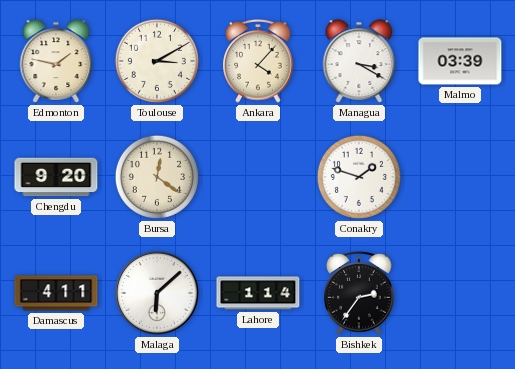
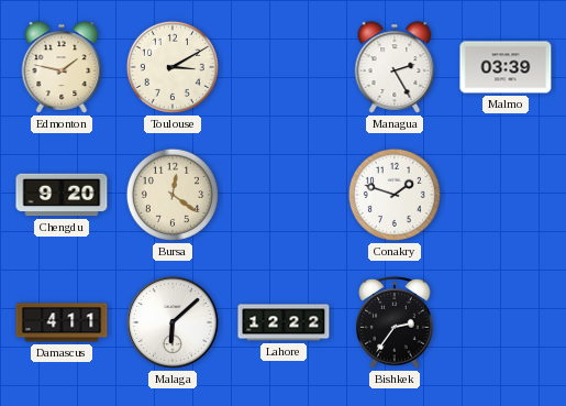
Ankara: 4:07 -> none (258, 62)
Managua: 3:20 -> 2:25 (395, 67)
Lahore: 1:14 -> 12:22 (284, 322)
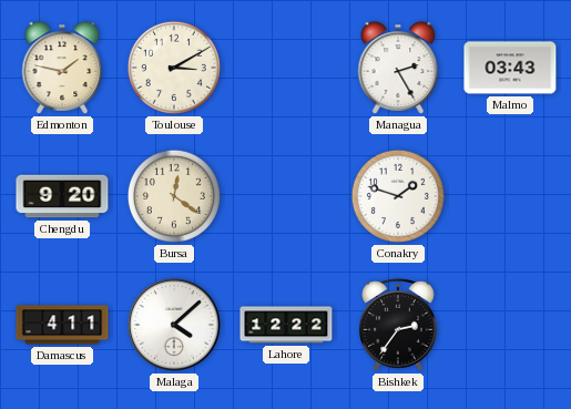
Malmo: 03:39 -> 03:43 (510, 68)
Malaga: 6:08 -> 4:08 (174, 325)
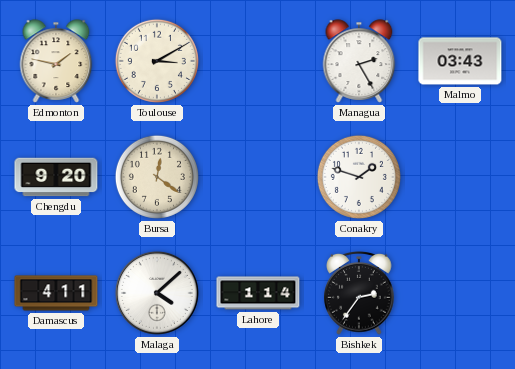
Lahore: 12:22 -> 1:14 (258, 293)
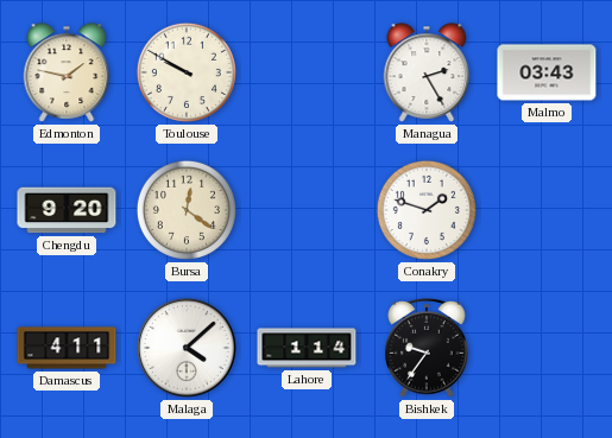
Toulouse: 3:10 -> 9:50 (187, 72)
Bishkek: 2:36 -> 9:36 (427, 349)
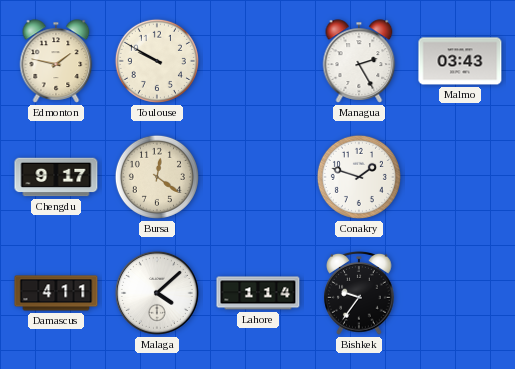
Chengdu: 9:20 -> 9:17 (56, 177)
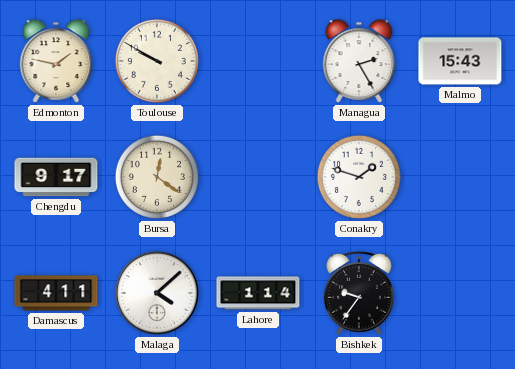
Malmo: 03:43 -> 15:43 (460, 61)
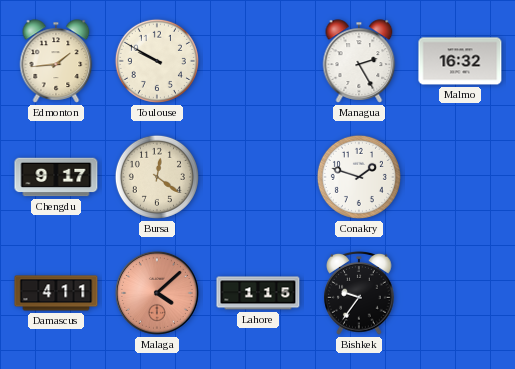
Edmonton: 1:47 -> 1:44 (56, 61)
Malmo: 15:43 -> 16:32 (460, 61)
Malaga dial: white -> salmon (157, 293)
Lahore: 1:14 -> 1:15 (258, 293)
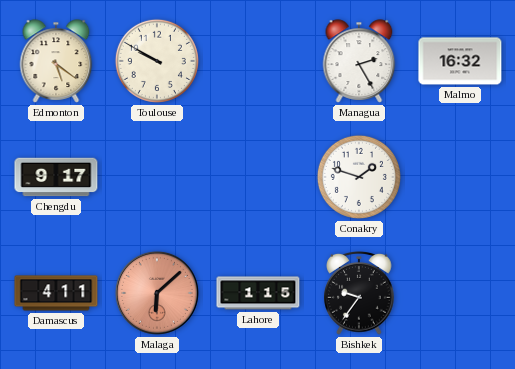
Edmonton: 1:44 -> 5:21 (56, 61)
Bursa: 12:21 -> none (157, 177)
Malaga: 4:08 -> 6:08 (157, 293)
